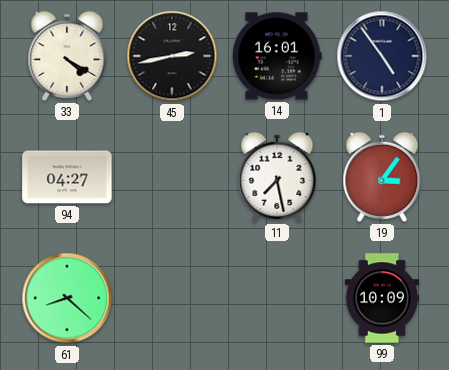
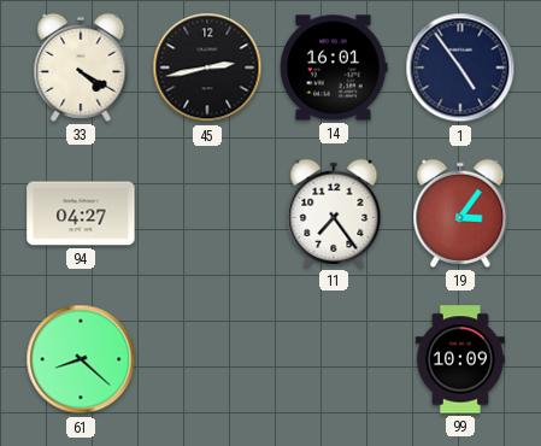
11: 7:28 -> 7:24 (334, 213)
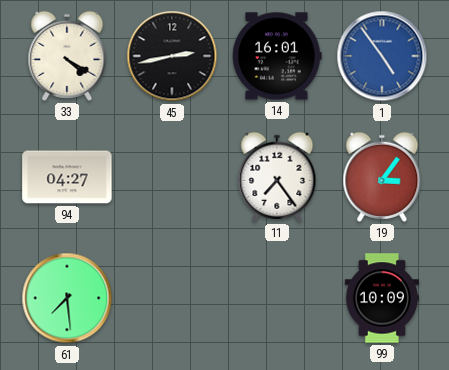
1 dial: navy -> blue (382, 56)
61: 8:22 -> 7:29 (67, 298)
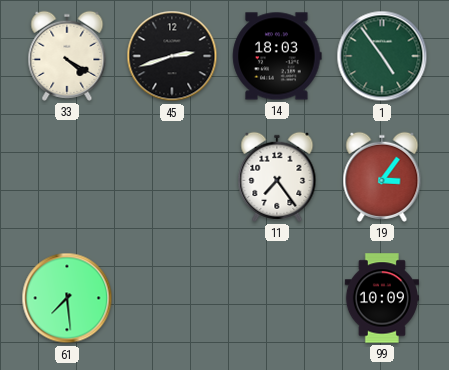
45: 2:43 -> 2:42 (172, 56)
14: 16:01 -> 18:03 (277, 56)
1 dial: blue -> green (382, 56)
94: 04:27 -> none (67, 177)
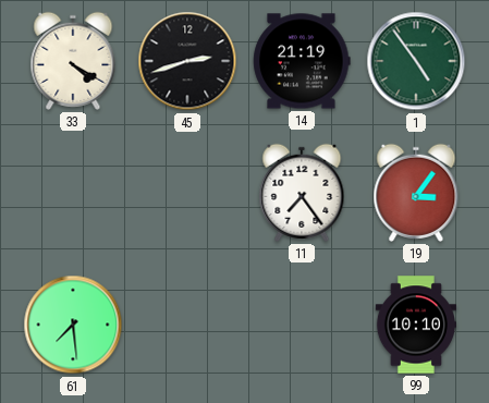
14: 18:03 -> 21:19 (302, 61)
99: 10:09 -> 10:10 (415, 325)
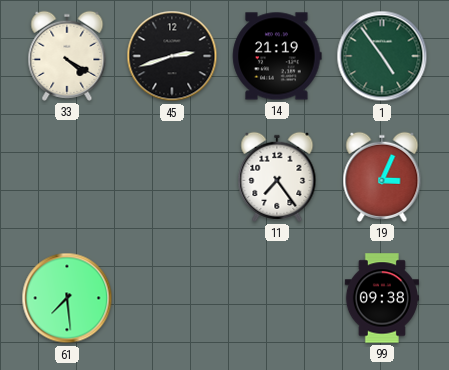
19: 3:06 -> 3:04 (382, 177)
99: 10:10 -> 09:38 (381, 298)
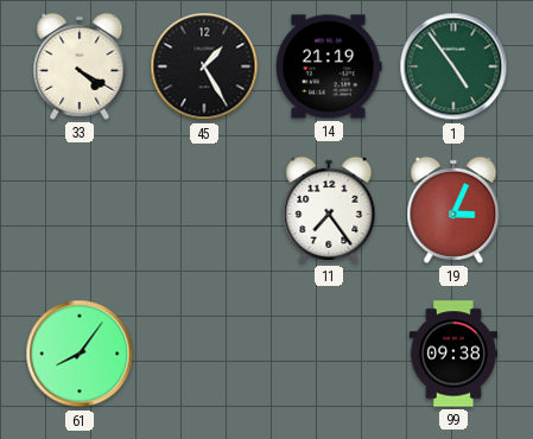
45: 2:42 -> 1:25 (204, 66)
61: 7:29 -> 8:06 (80, 354)
